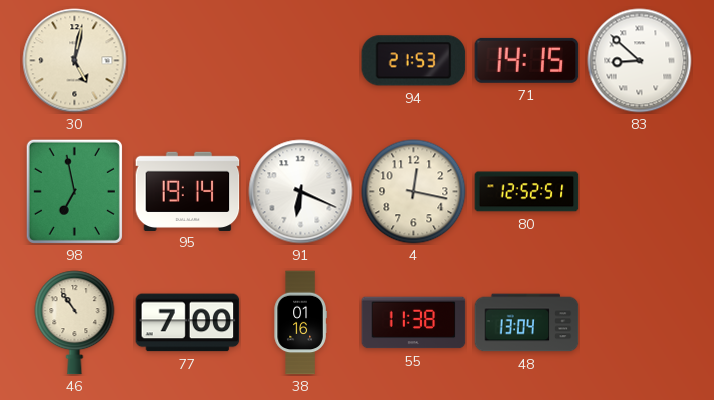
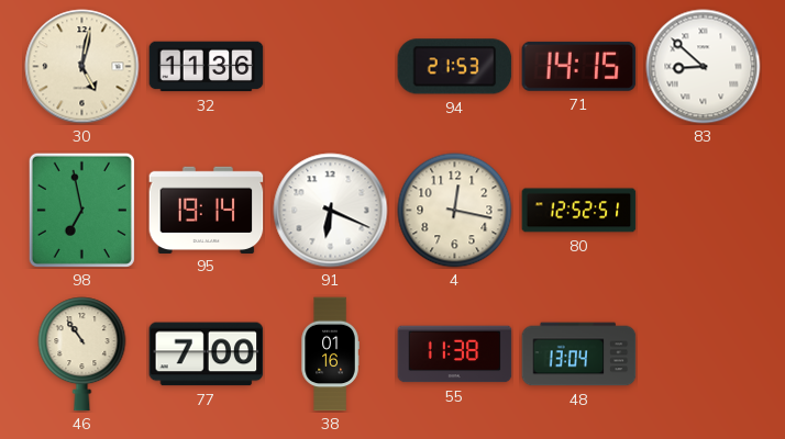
32: none -> 11:36 (207, 67)
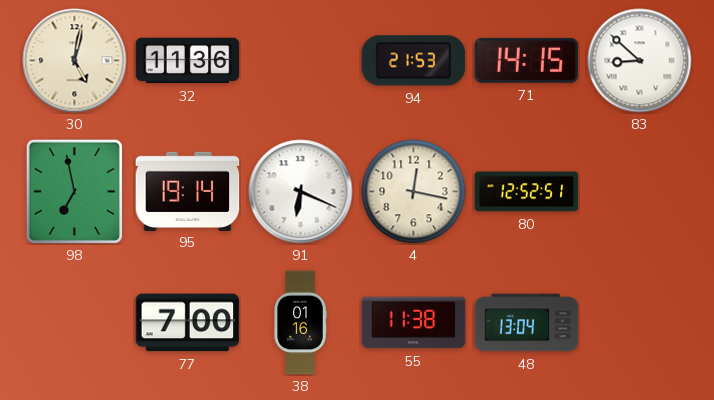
46: 10:54 -> none (82, 354)
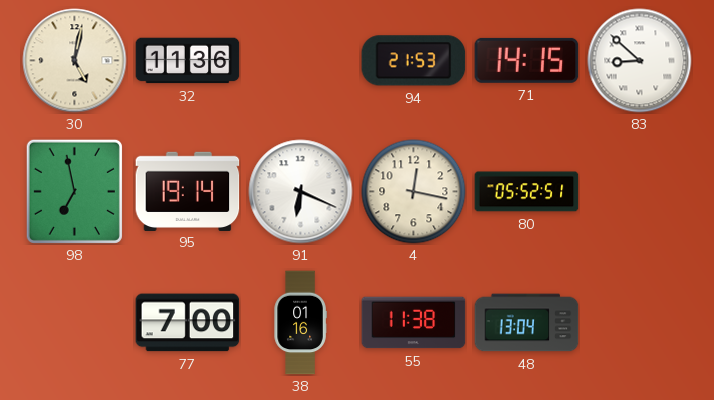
80: 12:52 -> 05:52 (527, 192)
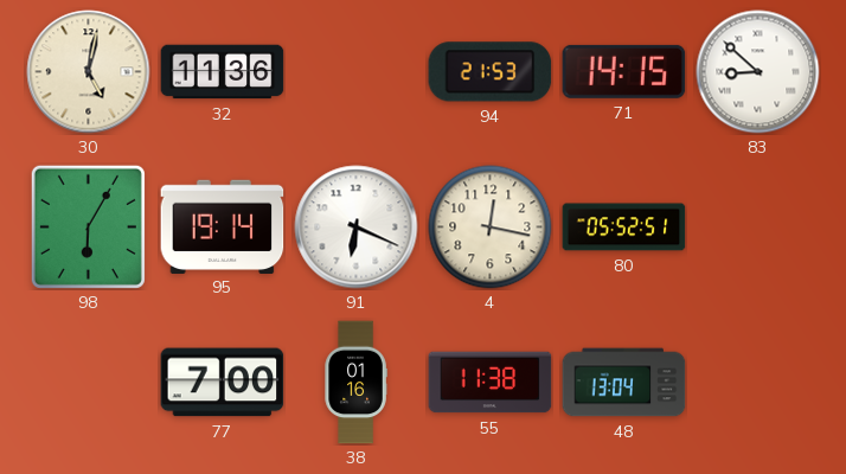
98: 6:58 -> 6:05 (88, 226)
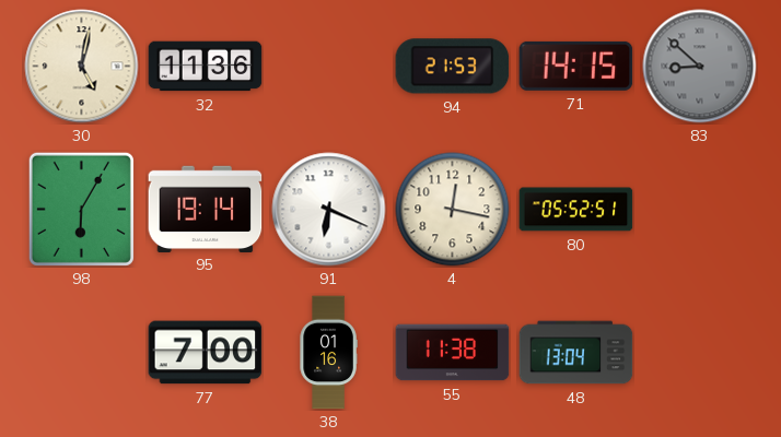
83 dial: white -> grey (700, 67)
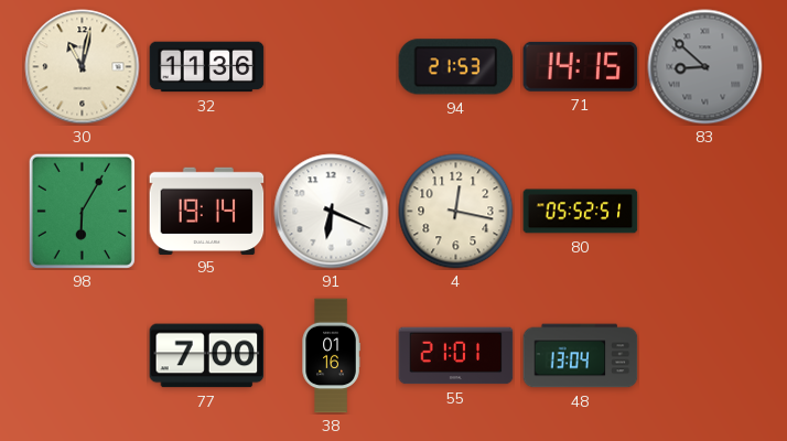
30: 5:02 -> 11:02 (83, 67)
55: 11:38 -> 21:01 (456, 356)
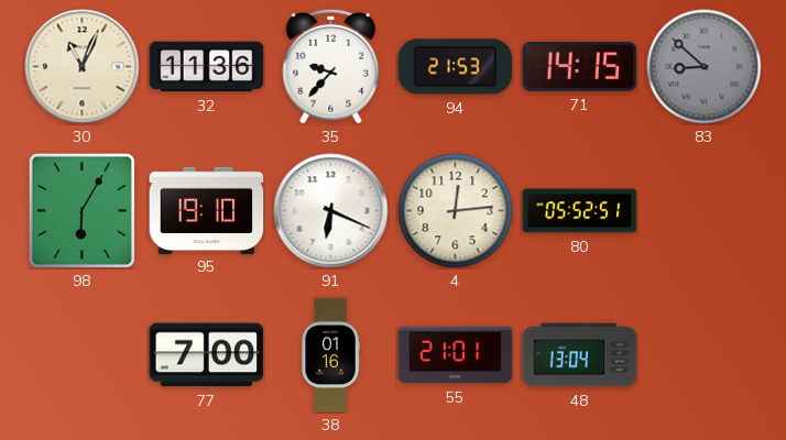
30: 11:02 -> 11:04 (83, 67)
35: none -> 9:37 (331, 66)
95: 19:14 -> 19:10 (207, 210)
4: 12:17 -> 12:14 (456, 211)
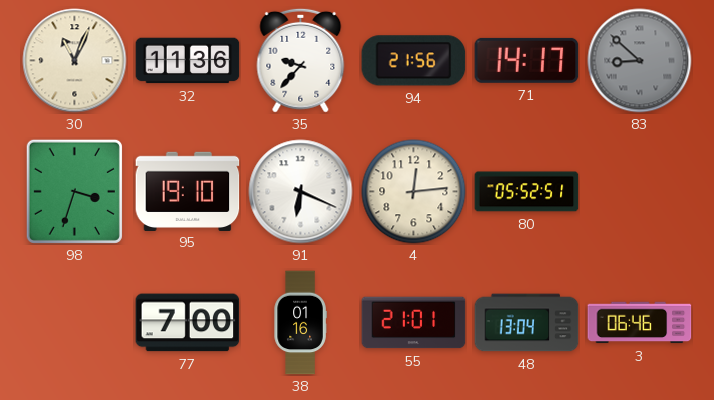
94: 21:53 -> 21:56 (414, 61)
71: 14:15 -> 14:17 (527, 60)
98: 6:05 -> 3:33 (74, 191)
3: none -> 06:46 (640, 323)
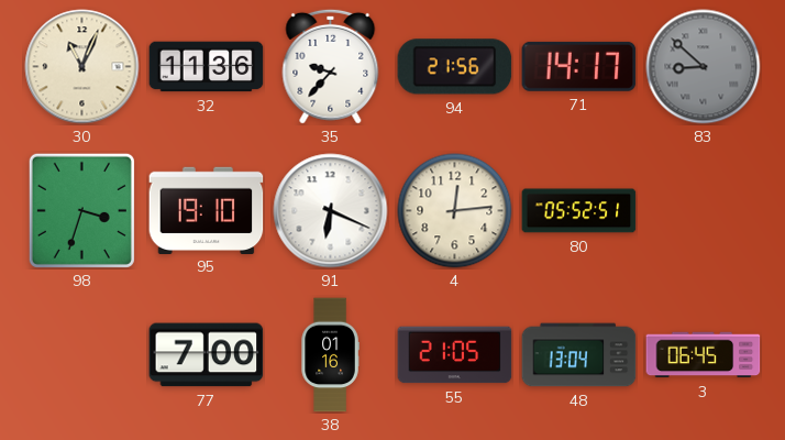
55: 21:01 -> 21:05 (455, 355)
3: 06:46 -> 06:45 (704, 355)
